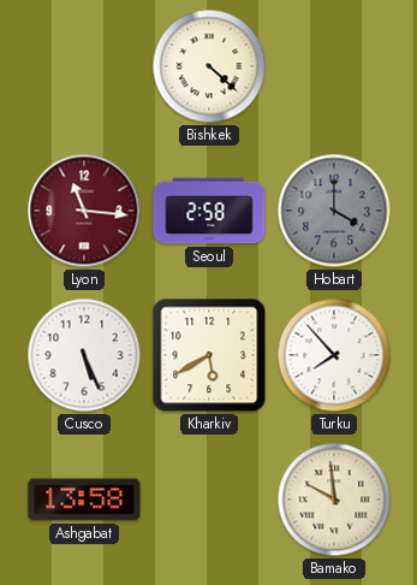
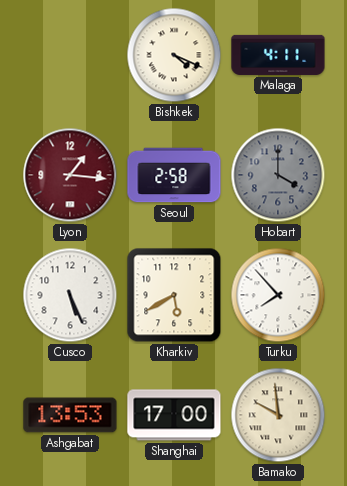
Bishkek: 4:22 -> 4:19 (174, 55)
Malaga: none -> 4:11 (278, 55)
Lyon: 11:16 -> 1:16 (70, 175)
Ashgabat: 13:58 -> 13:53 (70, 415)
Shanghai: none -> 17:00 (174, 415)
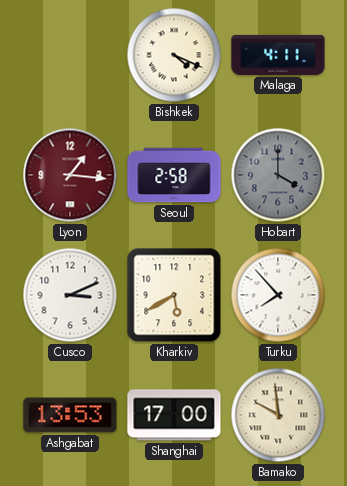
Cusco: 5:26 -> 3:11 (70, 295)
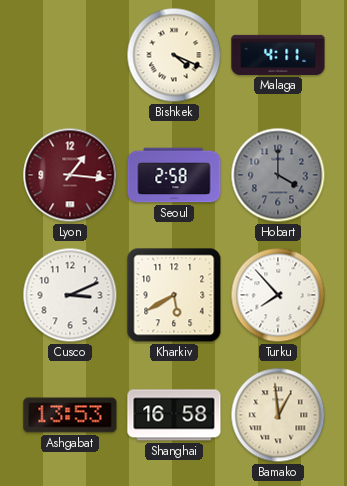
Shanghai: 17:00 -> 16:58 (174, 415)
Bamako: 9:59 -> 12:59 (278, 415)
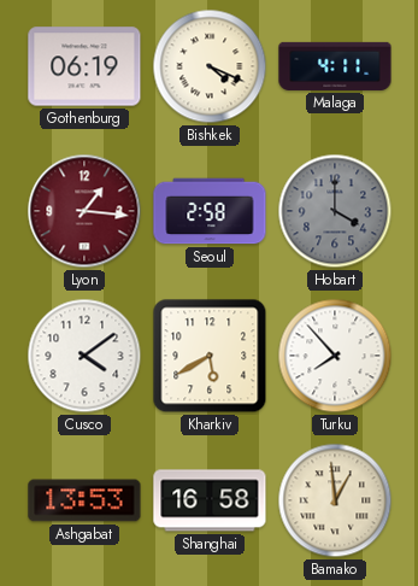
Gothenburg: none -> 06:19 (84, 66)
Cusco: 3:11 -> 4:09 (84, 356)
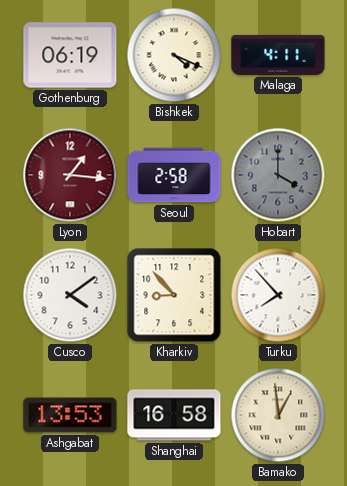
Kharkiv: 5:40 -> 8:53 (174, 295)
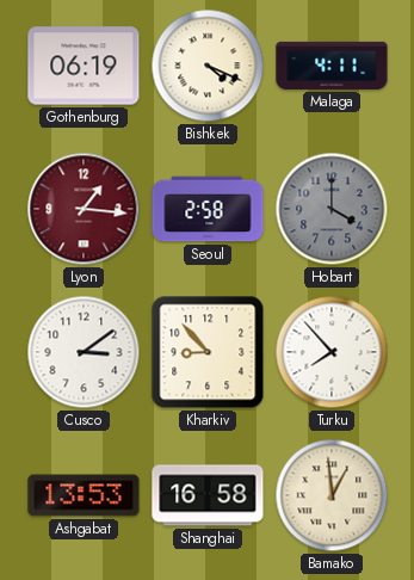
Cusco: 4:09 -> 3:09 (84, 352)
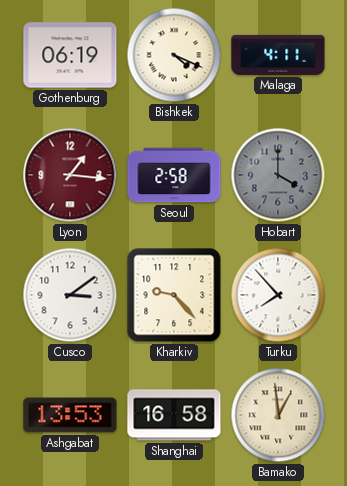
Kharkiv: 8:53 -> 9:23 (174, 295)
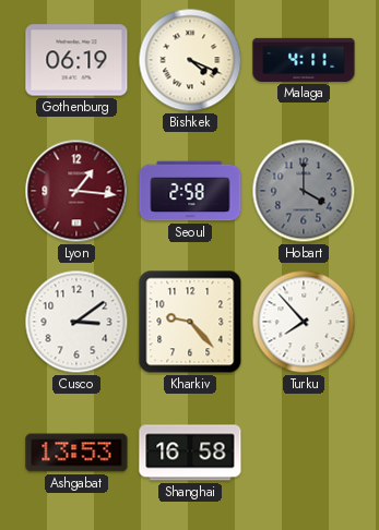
Bamako: 12:59 -> none (278, 415)
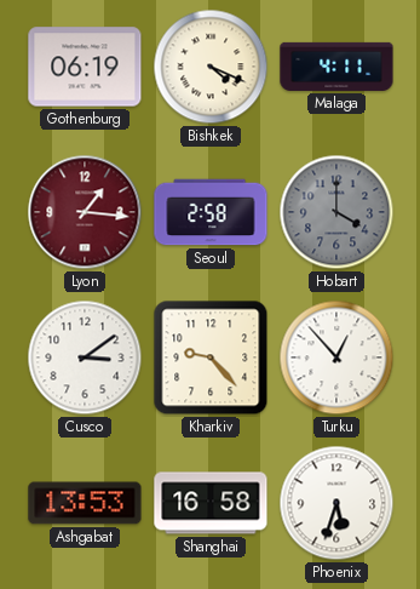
Turku: 7:53 -> 12:53 (336, 358)
Phoenix: none -> 5:33 (336, 503)
